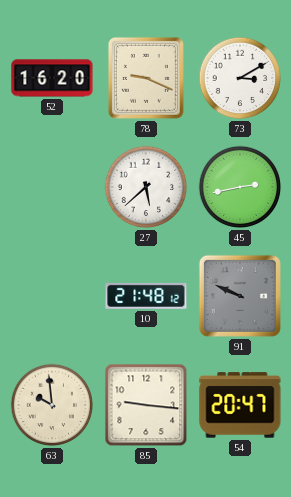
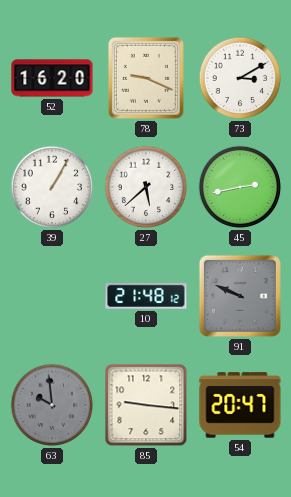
39: none -> 1:05 (52, 187)
63 dial: cream -> grey (52, 405)
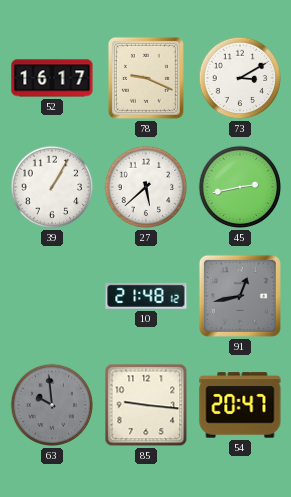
52: 16:20 -> 16:17 (52, 78)
91: 9:49 -> 12:43 (240, 296)
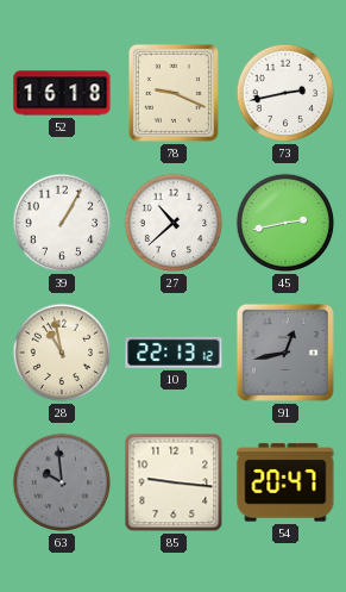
52: 16:17 -> 16:18 (62, 93)
73: 3:10 -> 2:43 (285, 93)
27: 5:38 -> 10:38 (174, 223)
28: none -> 10:58 (62, 353)
10: 21:48 -> 22:13 (174, 353)
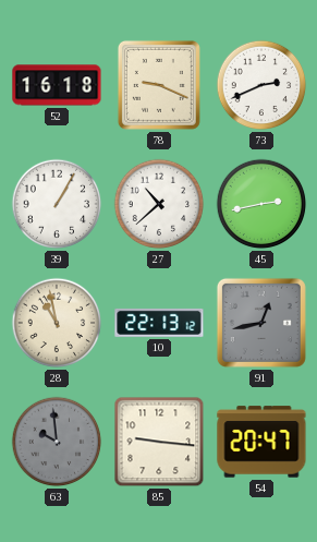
73: 2:43 -> 2:41 (261, 85)
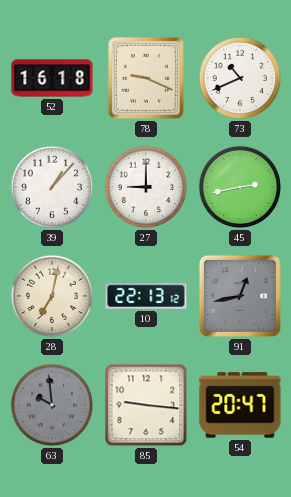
73: 2:41 -> 10:41 (240, 78)
39: 1:05 -> 1:07 (52, 187)
27: 10:38 -> 9:00 (146, 187)
28: 10:58 -> 7:02 (52, 296)
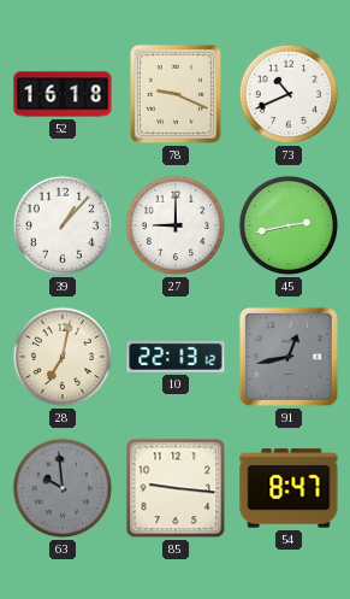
54: 20:47 -> 8:47 (289, 488)
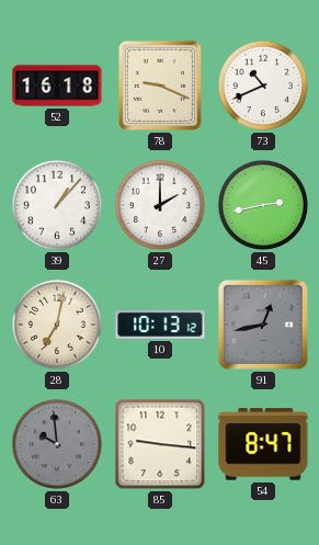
27: 9:00 -> 2:00 (160, 205)
10: 22:13 -> 10:13 (160, 325)
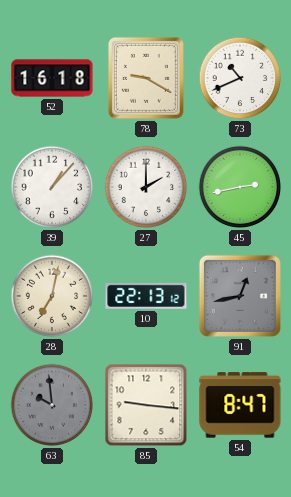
78: 9:19 -> 9:20 (146, 78)
10: 10:13 -> 22:13 (146, 296)
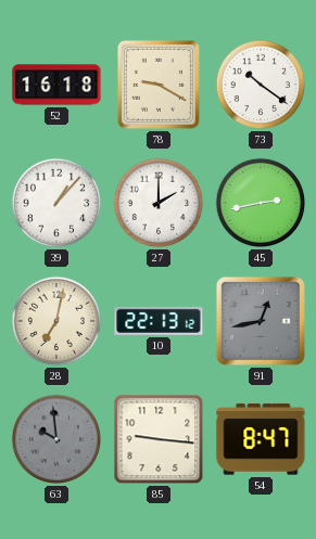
73: 10:41 -> 10:21 (261, 85)
